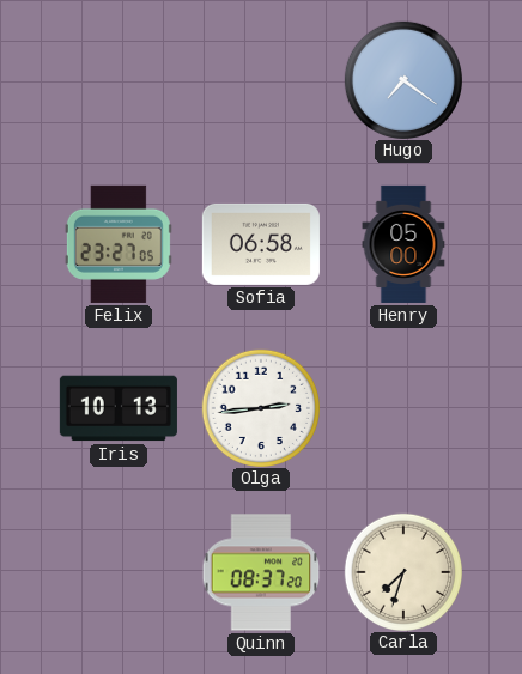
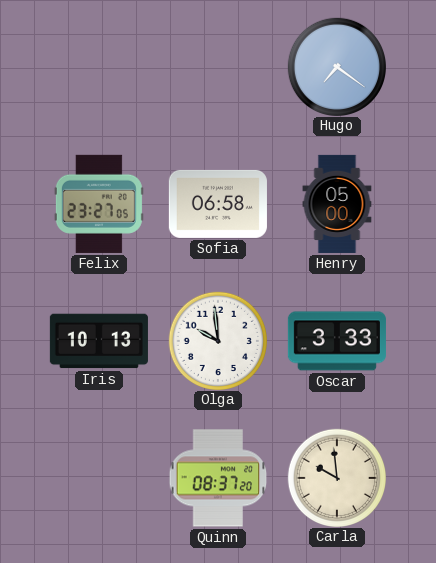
Olga: 2:44 -> 9:59 (217, 340)
Oscar: none -> 3:33 (337, 341)
Carla: 7:33 -> 9:59 (336, 477)
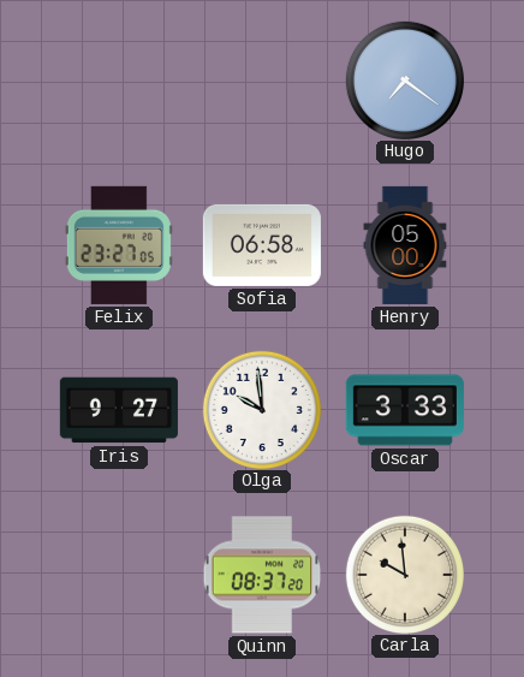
Iris: 10:13 -> 9:27 (119, 410)
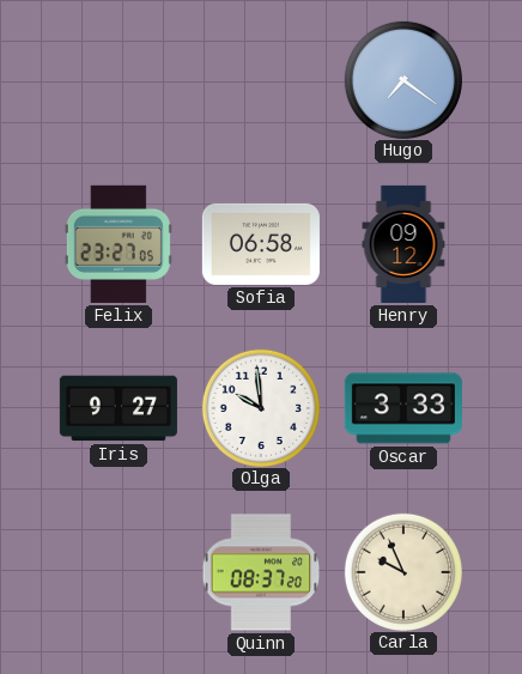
Henry: 05:00 -> 09:12 (403, 244)
Carla: 9:59 -> 9:56 (402, 571)
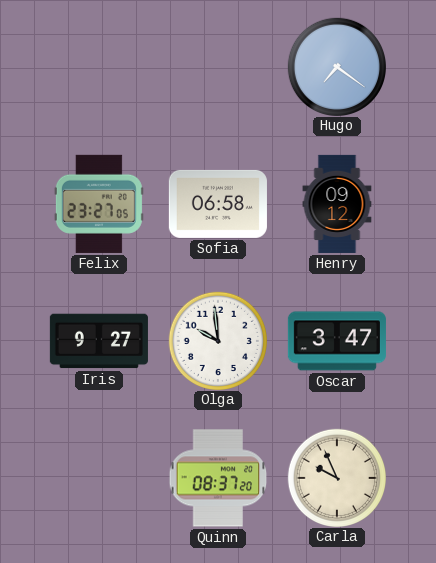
Oscar: 3:33 -> 3:47 (337, 341)
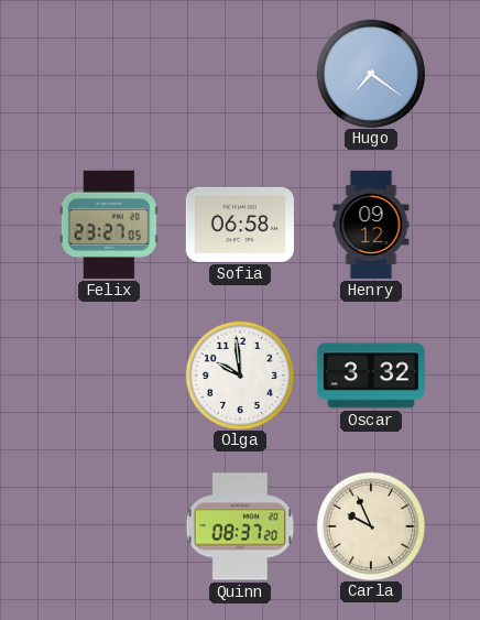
Iris: 9:27 -> none (99, 341)
Oscar: 3:47 -> 3:32 (371, 376)
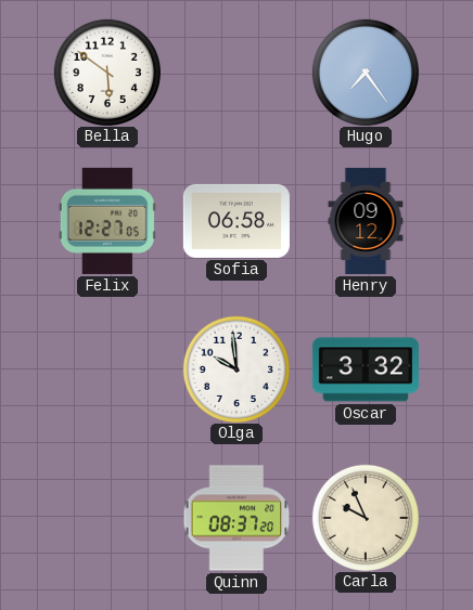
Bella: none -> 5:51 (106, 72)
Hugo: 7:21 -> 7:24 (365, 72)
Felix: 23:27 -> 12:27 (107, 221)
